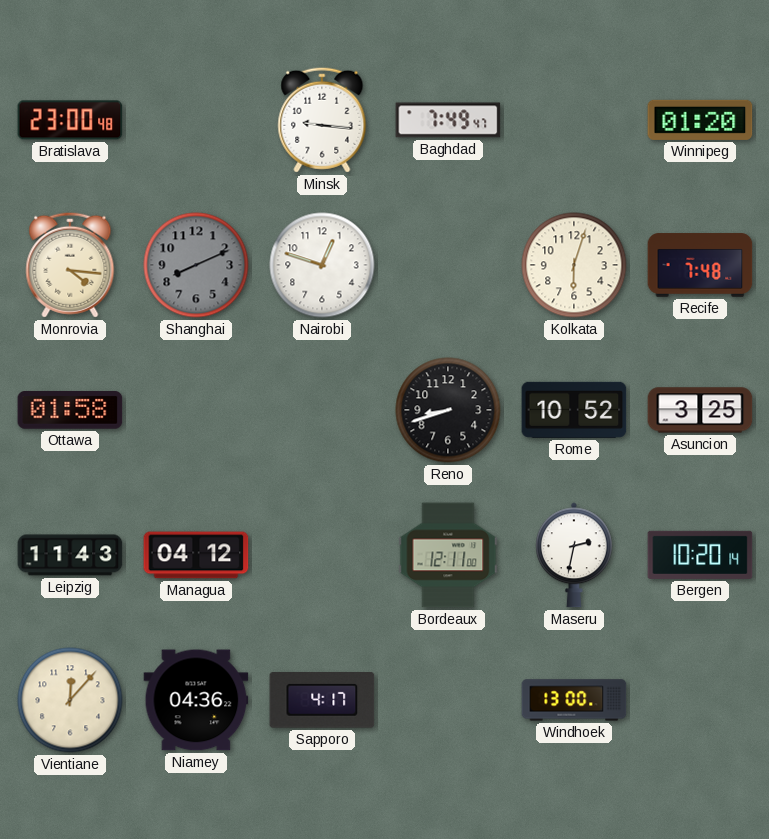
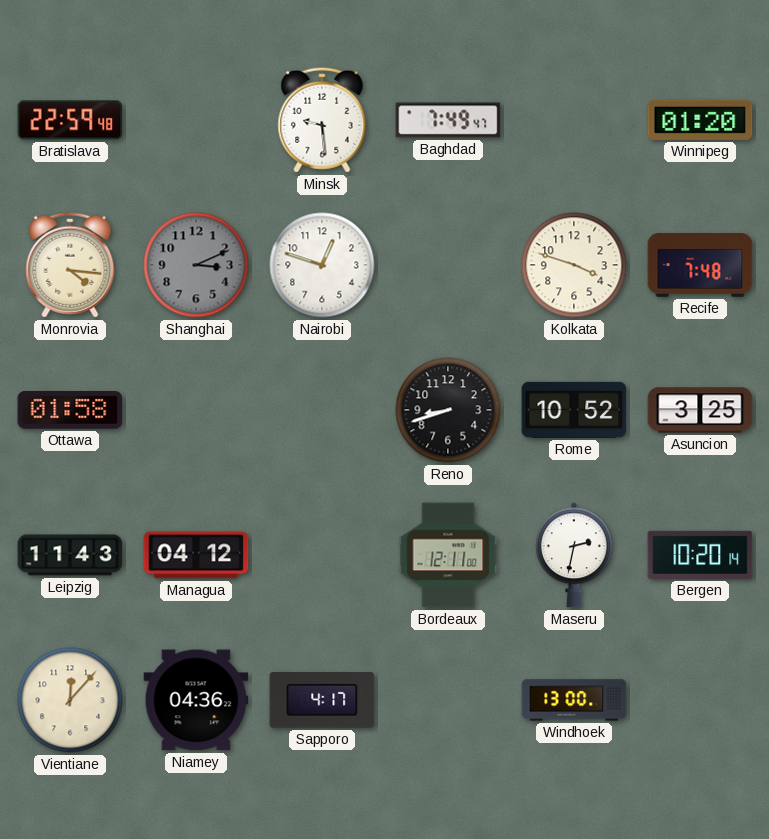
Bratislava: 23:00 -> 22:59 (70, 120)
Minsk: 9:16 -> 9:29 (322, 120)
Shanghai: 8:11 -> 3:11 (196, 265)
Kolkata: 6:03 -> 3:48 (574, 265)
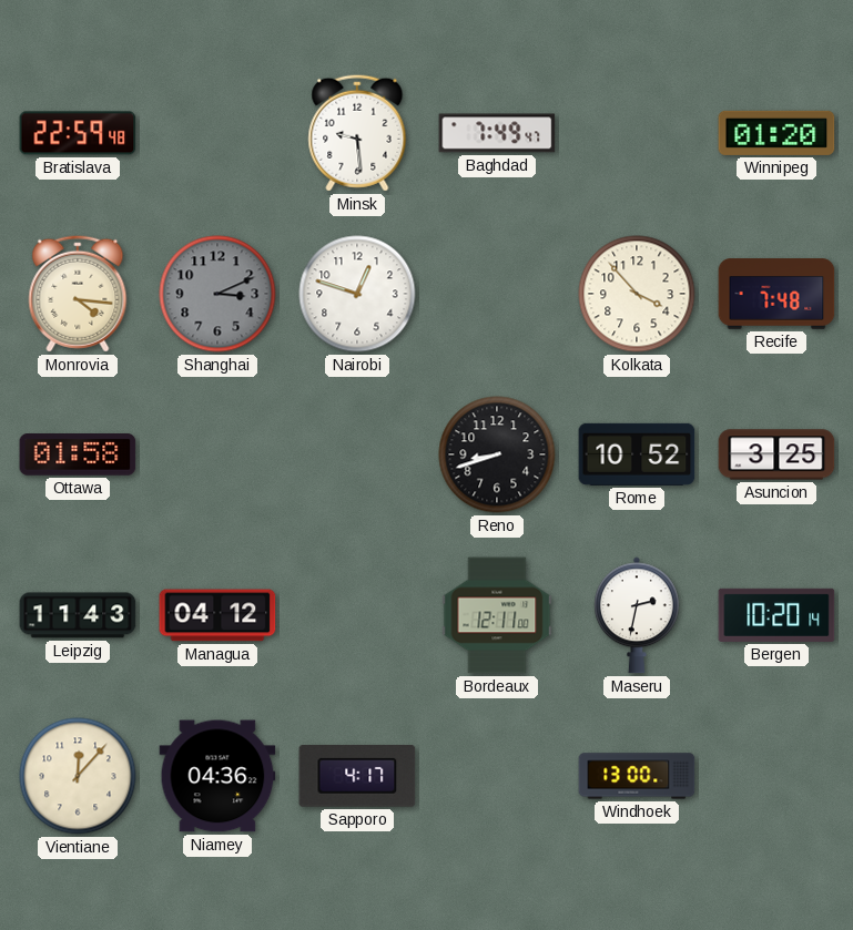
Kolkata: 3:48 -> 3:53 (637, 294)
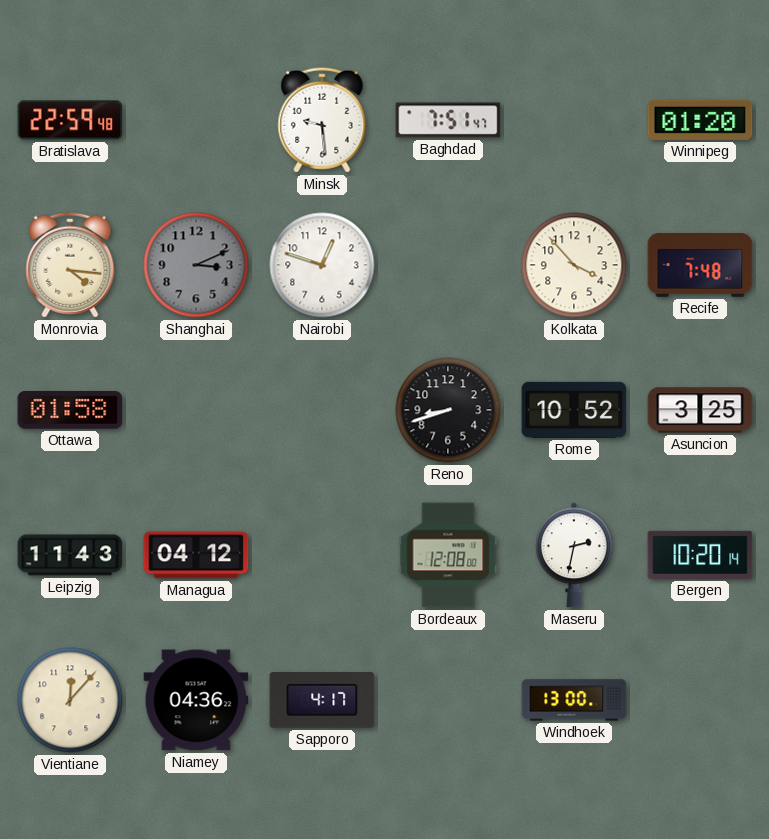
Baghdad: 7:49 -> 7:51 (448, 120)
Bordeaux: 12:11 -> 12:08 (448, 555)
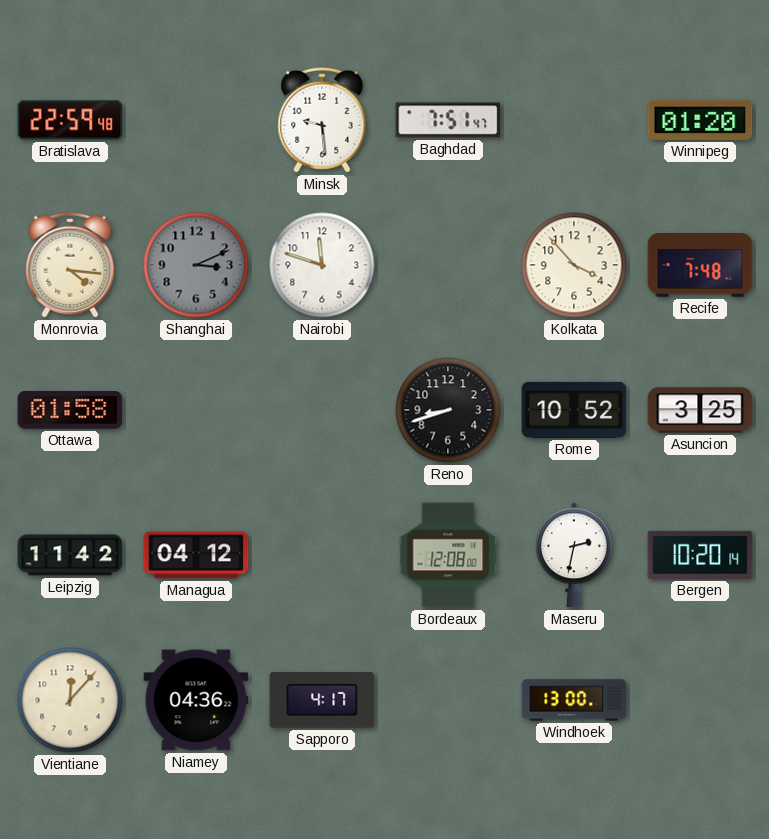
Nairobi: 12:48 -> 11:48 (322, 265)
Leipzig: 11:43 -> 11:42 (70, 555)
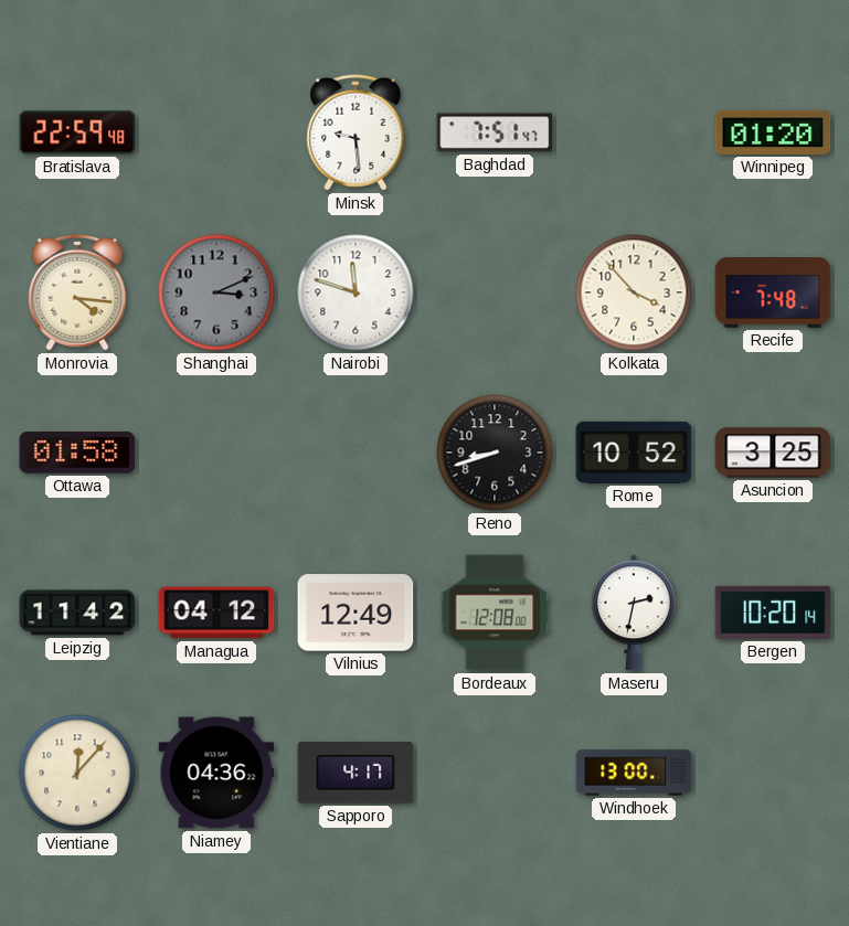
Vilnius: none -> 12:49 (355, 613)
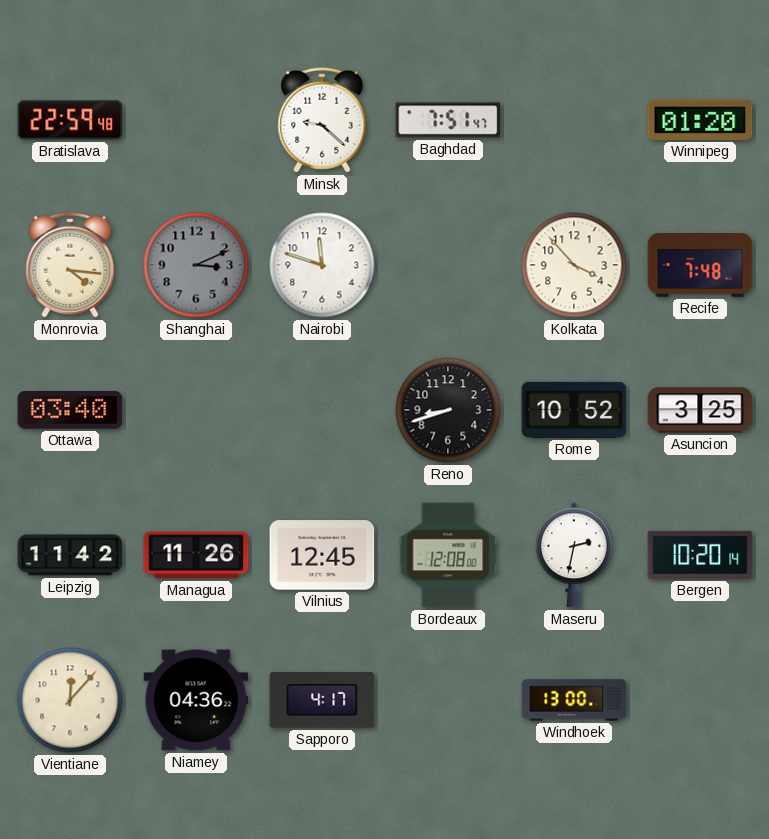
Minsk: 9:29 -> 9:22 (322, 120)
Ottawa: 01:58 -> 03:40 (70, 411)
Managua: 04:12 -> 11:26 (196, 555)
Vilnius: 12:49 -> 12:45 (322, 555)
